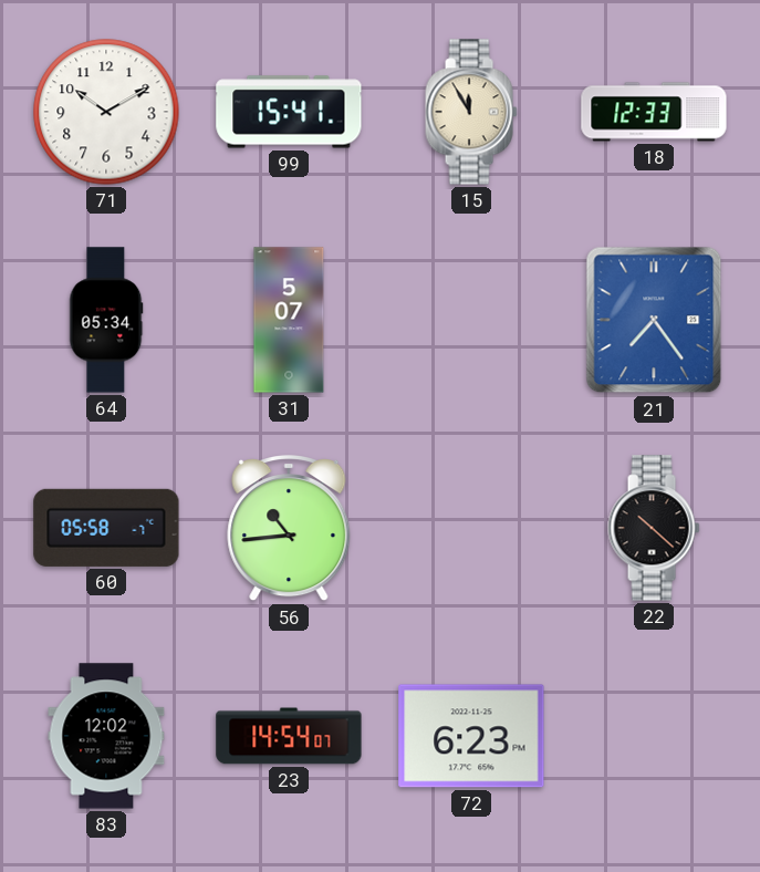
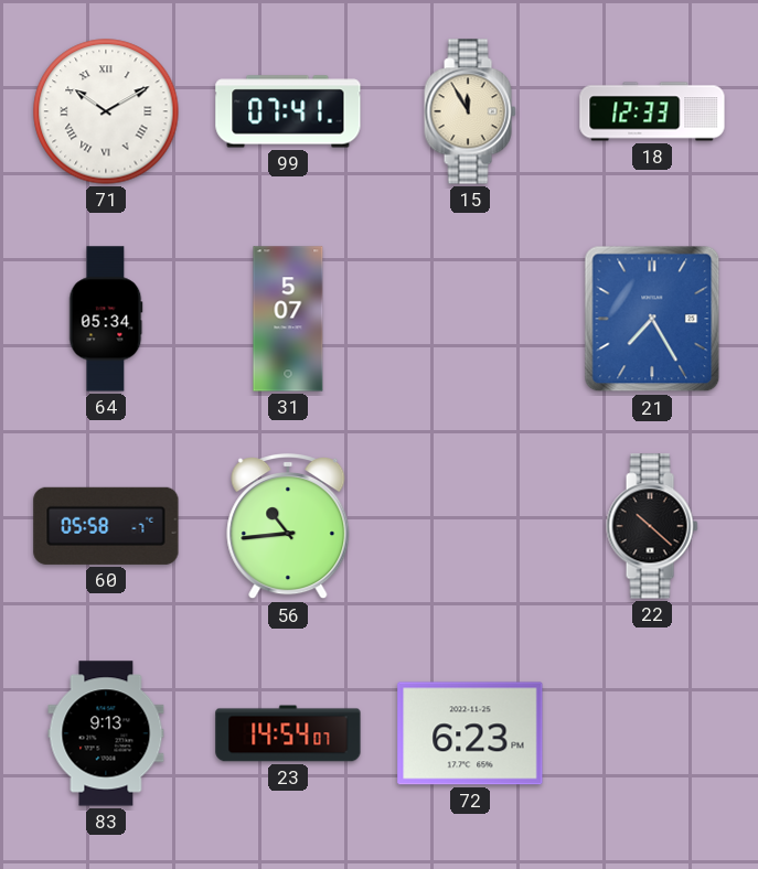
71 numerals: Arabic -> Roman (106, 111)
99: 15:41 -> 07:41 (288, 111)
21: 7:24 -> 7:25 (652, 319)
83: 12:02 -> 9:13 (106, 733)
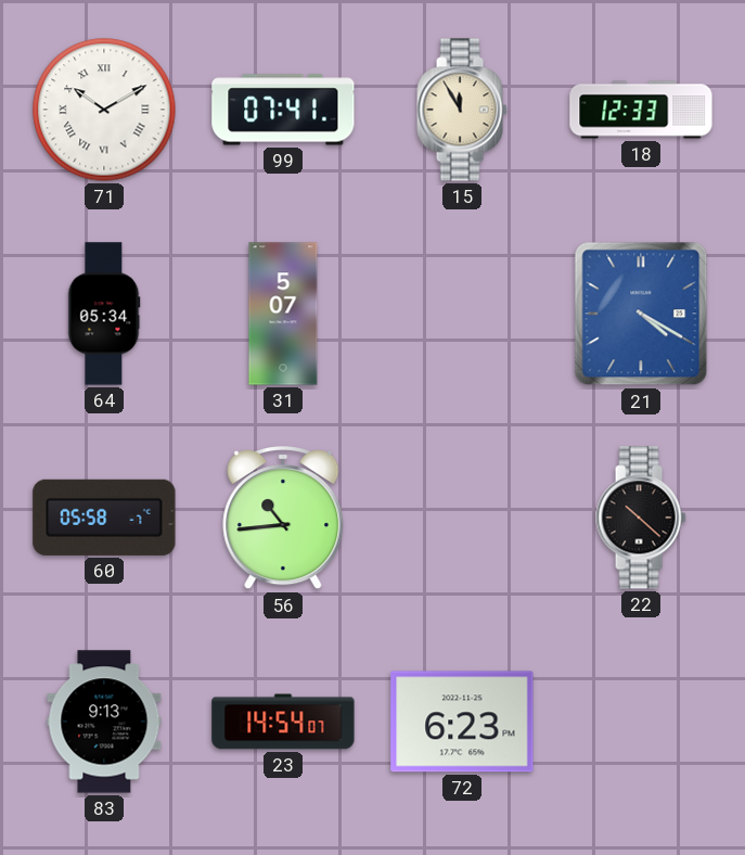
21: 7:25 -> 4:20 (641, 314)
